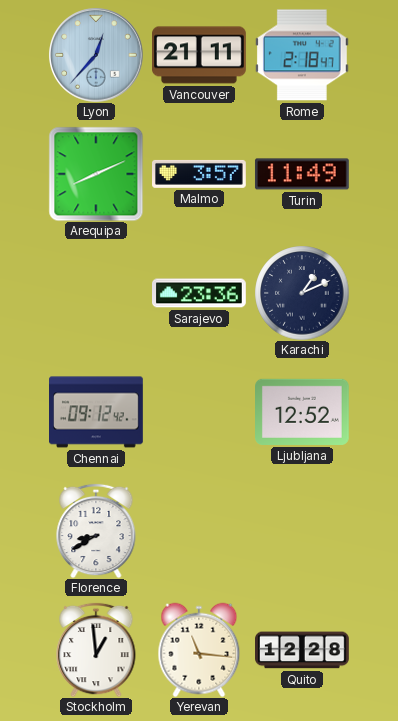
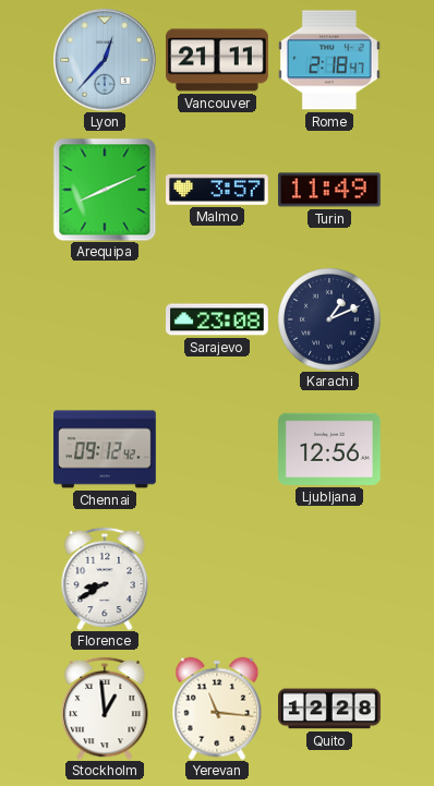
Sarajevo: 23:36 -> 23:08 (218, 319)
Ljubljana: 12:52 -> 12:56 (330, 449)
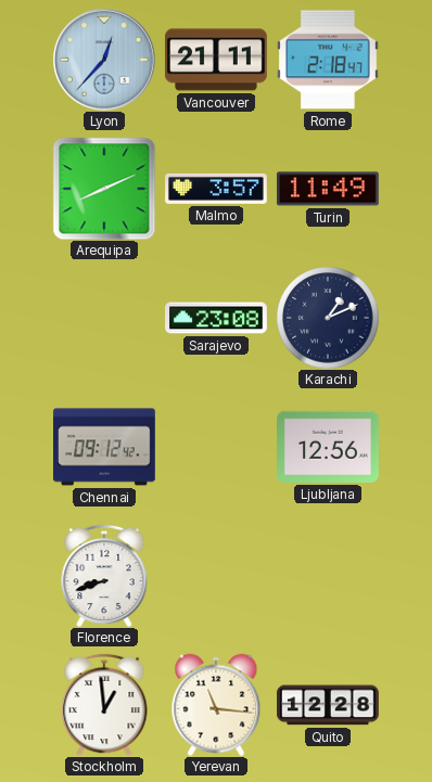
Florence: 8:40 -> 8:42 (104, 576)
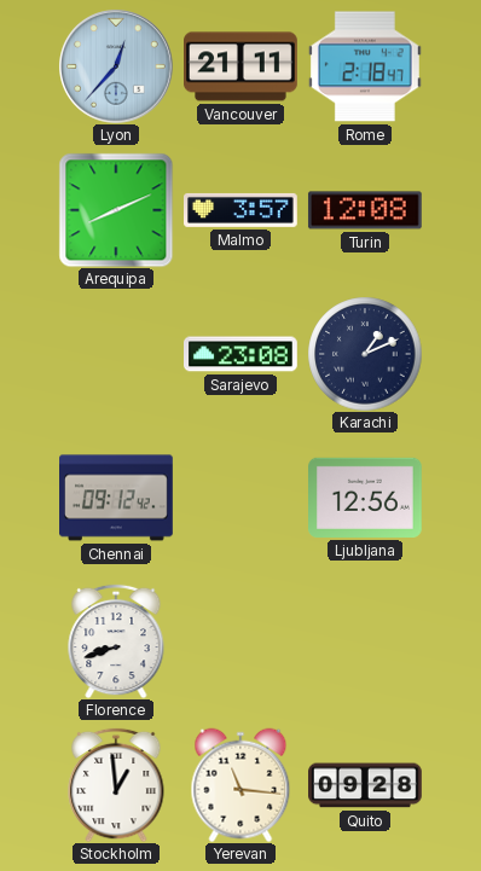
Turin: 11:49 -> 12:08 (365, 210)
Quito: 12:28 -> 09:28 (366, 785)
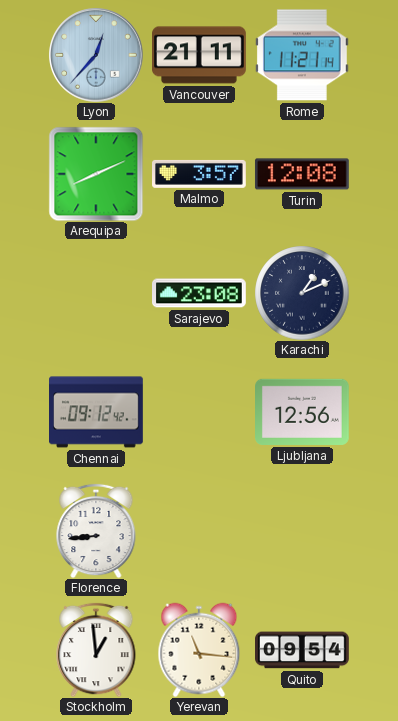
Rome: 2:18 -> 11:21 (302, 55)
Florence: 8:42 -> 8:44 (96, 531)
Quito: 09:28 -> 09:54 (303, 650)
